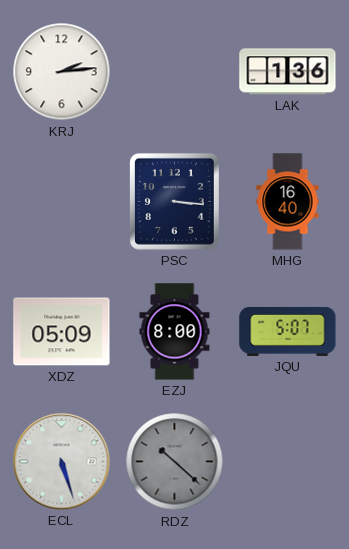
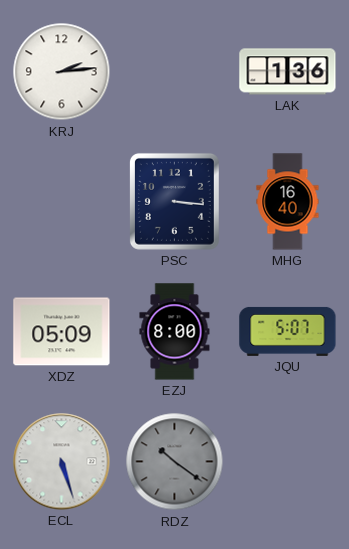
RDZ: 10:22 -> 10:21 (175, 462)
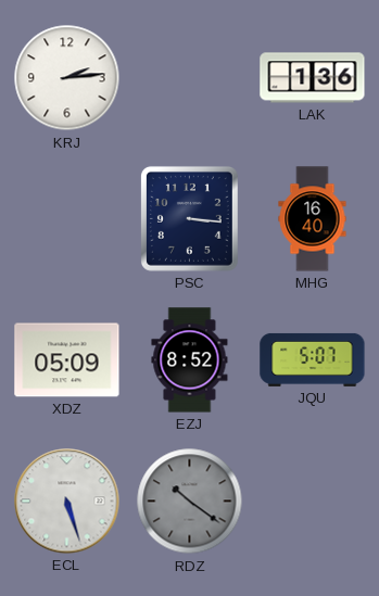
EZJ: 8:00 -> 8:52 (190, 360)
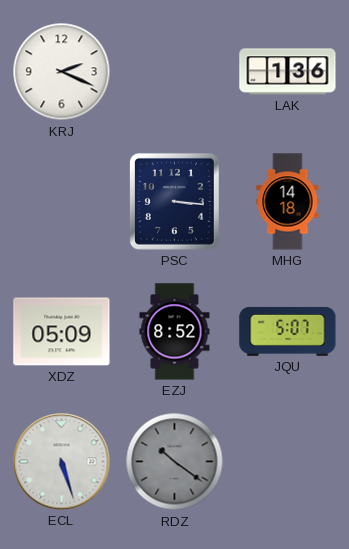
KRJ: 2:14 -> 2:19 (62, 72)
MHG: 16:40 -> 14:18 (288, 202)
